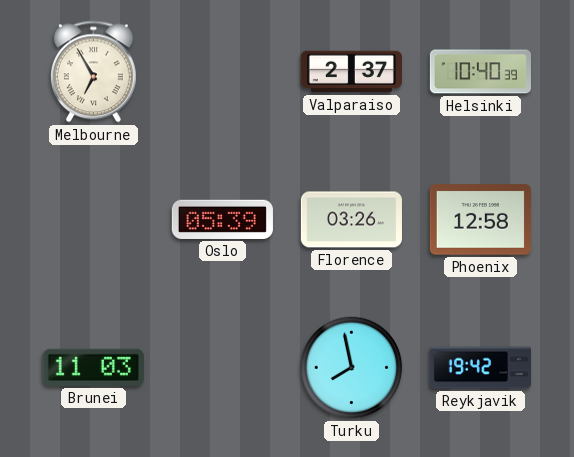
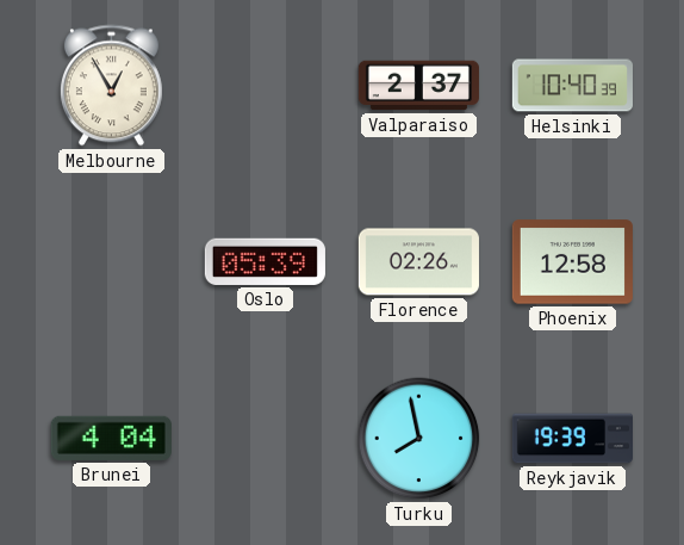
Melbourne: 6:55 -> 12:55 (111, 86)
Florence: 03:26 -> 02:26 (418, 262)
Brunei: 11:03 -> 4:04 (111, 438)
Reykjavik: 19:42 -> 19:39 (572, 439)
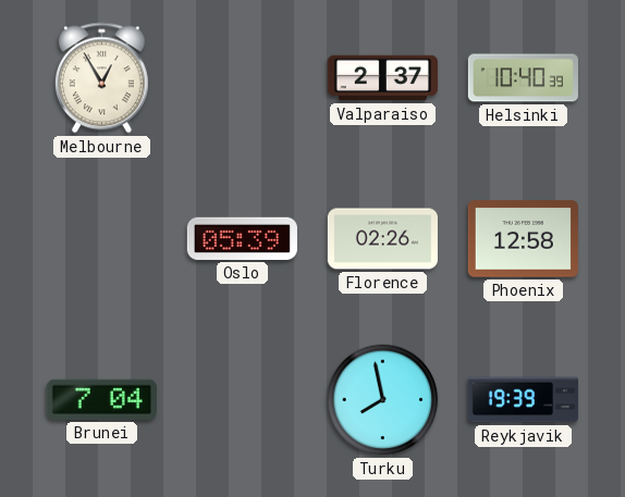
Brunei: 4:04 -> 7:04 (101, 399)
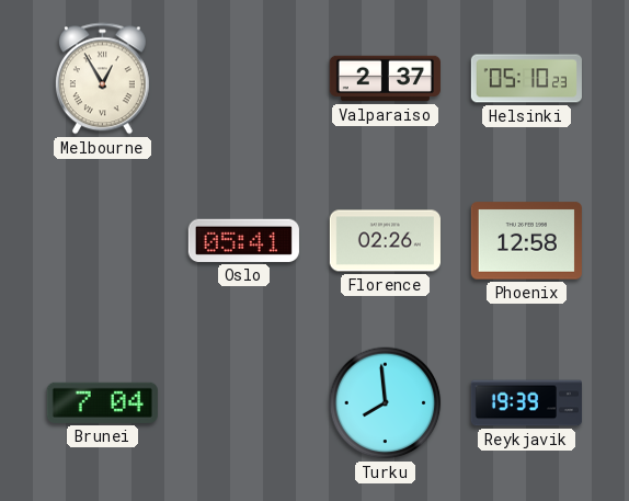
Helsinki: 10:40 -> 05:10 (526, 79)
Oslo: 05:39 -> 05:41 (243, 240)
Turku: 7:58 -> 7:59 (386, 403)
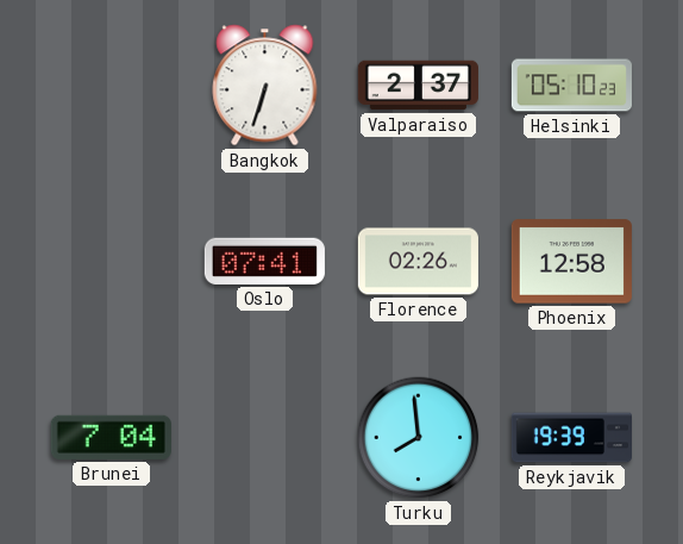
Melbourne: 12:55 -> none (102, 79)
Bangkok: none -> 6:33 (265, 86)
Oslo: 05:41 -> 07:41 (264, 261)
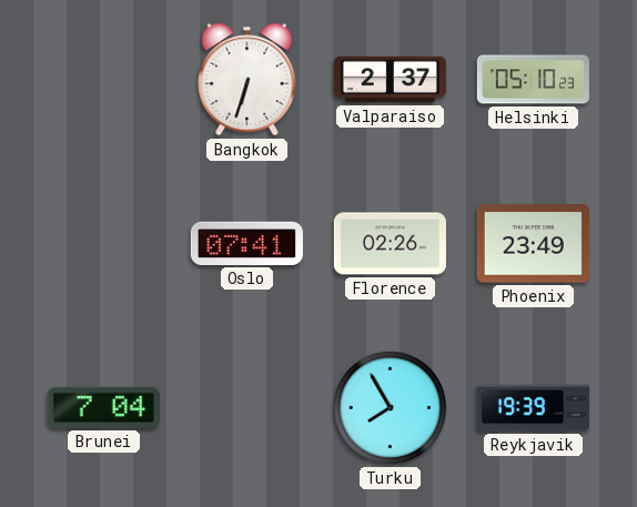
Phoenix: 12:58 -> 23:49 (533, 244)
Turku: 7:59 -> 7:55 (391, 408)
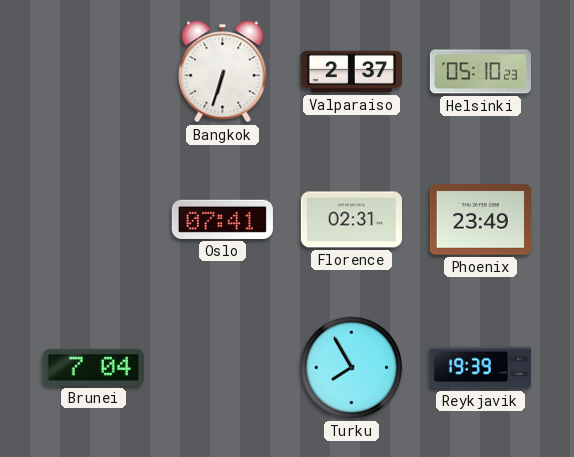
Florence: 02:26 -> 02:31 (351, 220)
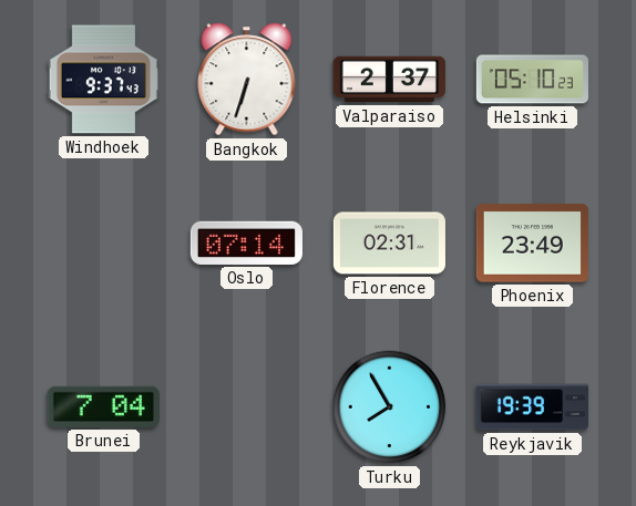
Windhoek: none -> 9:37 (103, 80)
Oslo: 07:41 -> 07:14 (246, 242)
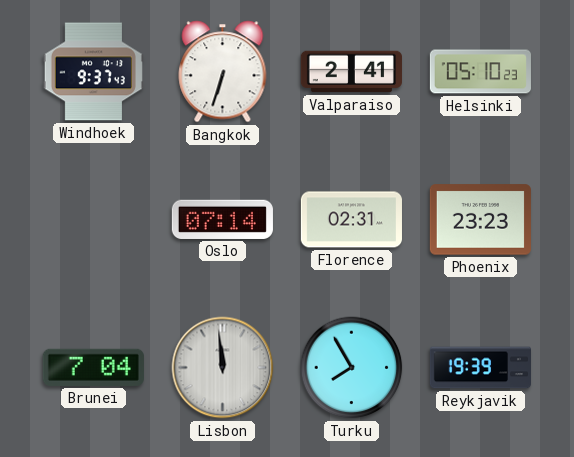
Valparaiso: 2:37 -> 2:41 (351, 72)
Phoenix: 23:49 -> 23:23 (480, 220)
Lisbon: none -> 11:59 (223, 368)
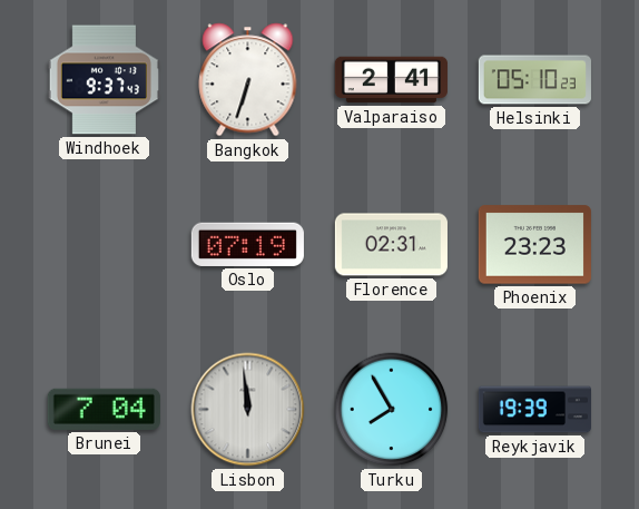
Oslo: 07:14 -> 07:19 (247, 244)
